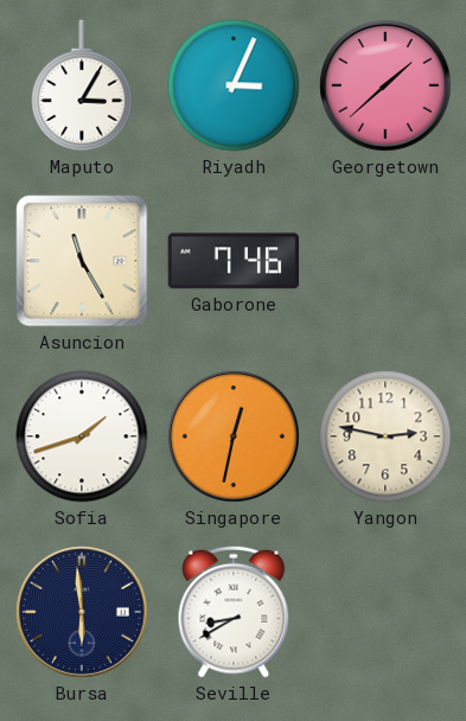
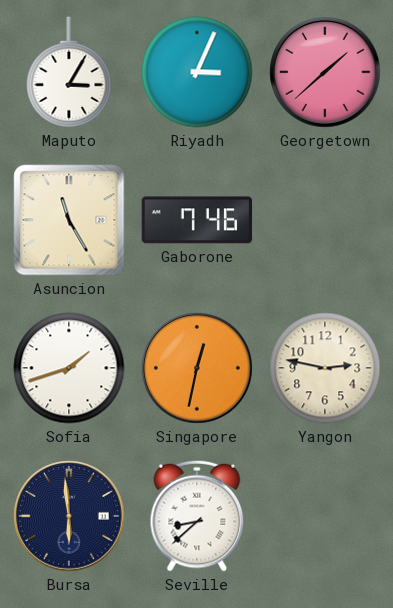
Seville: 8:40 -> 8:38 (197, 516)
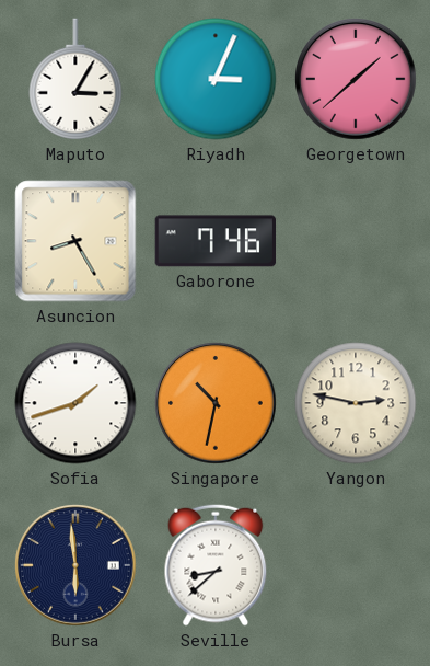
Asuncion: 11:25 -> 8:25 (75, 241)
Singapore: 12:32 -> 10:32 (216, 403)
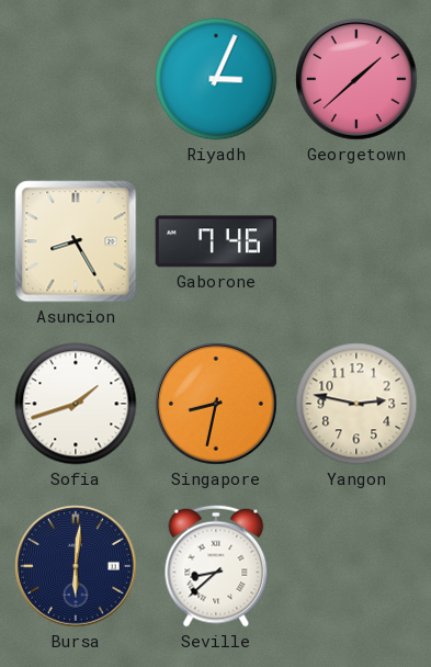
Maputo: 3:05 -> none (75, 79)
Singapore: 10:32 -> 8:32 (216, 404)
Bursa: 5:59 -> 6:01 (76, 566)
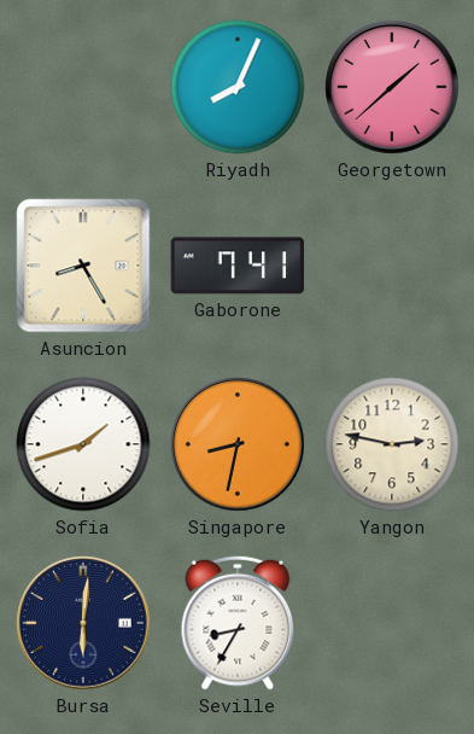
Riyadh: 3:04 -> 8:04 (238, 87)
Gaborone: 7:46 -> 7:41 (238, 266)
Seville: 8:38 -> 8:35 (238, 623)
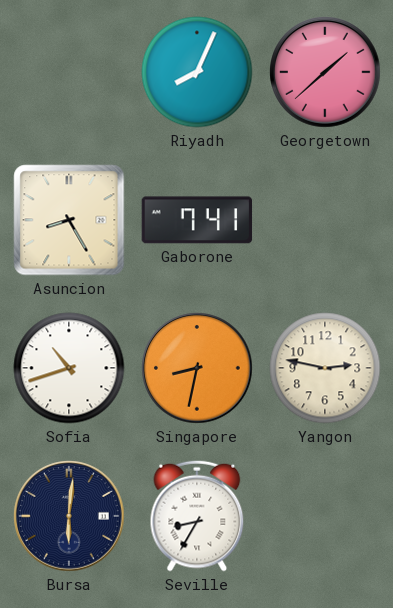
Sofia: 1:42 -> 10:42 (69, 368)
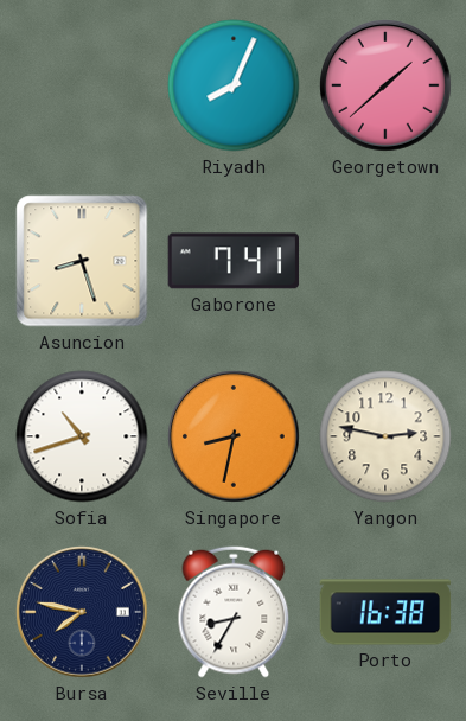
Asuncion: 8:25 -> 8:27 (82, 261)
Bursa: 6:01 -> 7:47 (82, 612)
Porto: none -> 16:38 (385, 612)
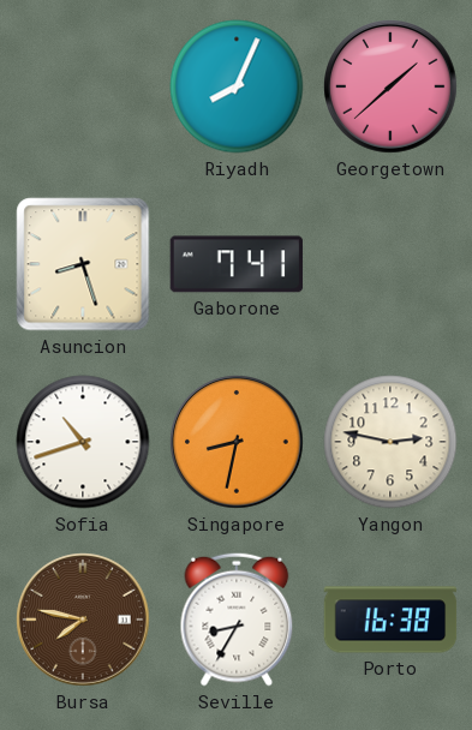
Bursa dial: navy -> brown (83, 620)
